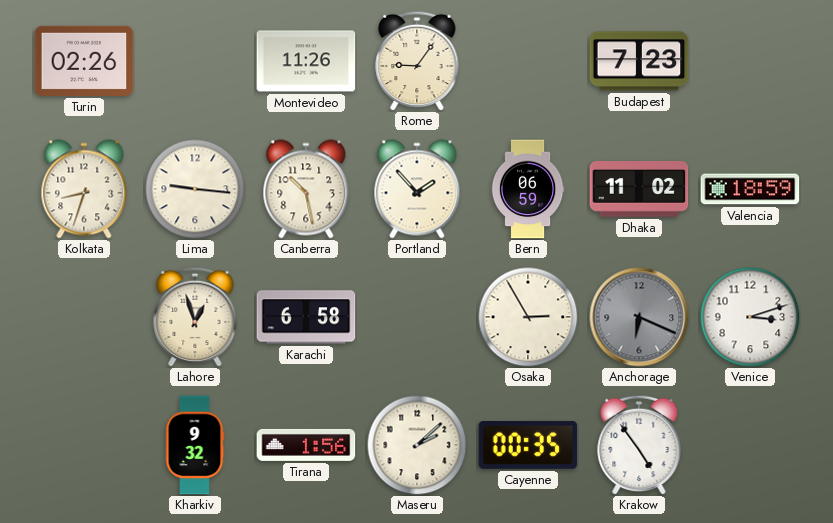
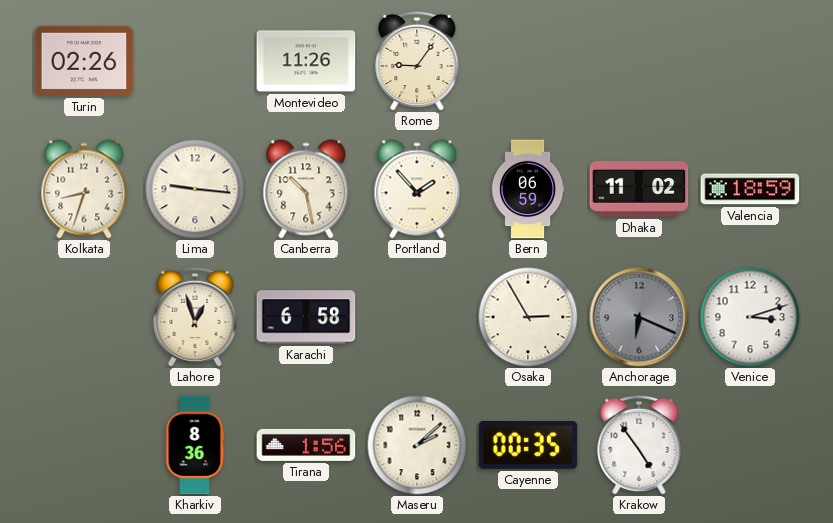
Budapest: 7:23 -> none (639, 61)
Kharkiv: 9:32 -> 8:36 (195, 445)
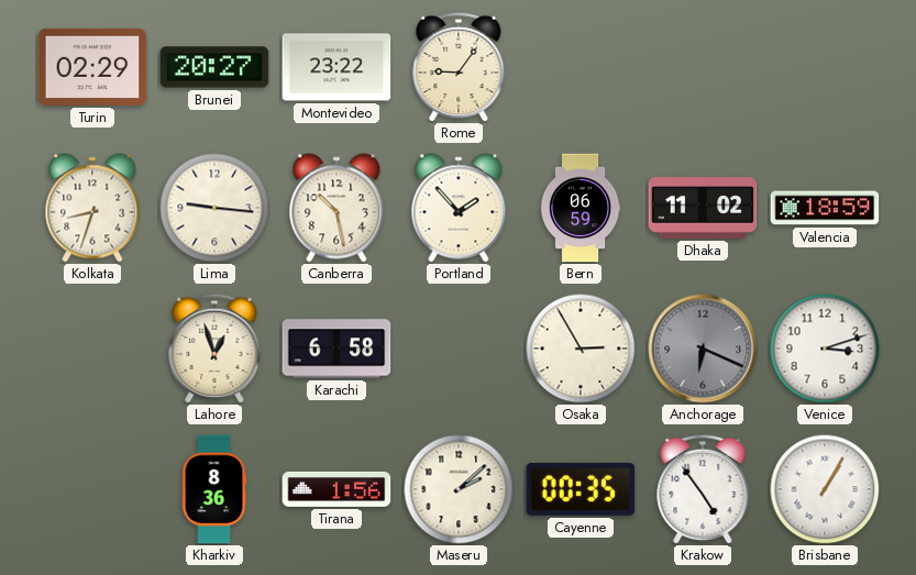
Turin: 02:26 -> 02:29 (92, 67)
Brunei: none -> 20:27 (214, 67)
Montevideo: 11:26 -> 23:22 (336, 67)
Brisbane: none -> 1:05 (825, 489)
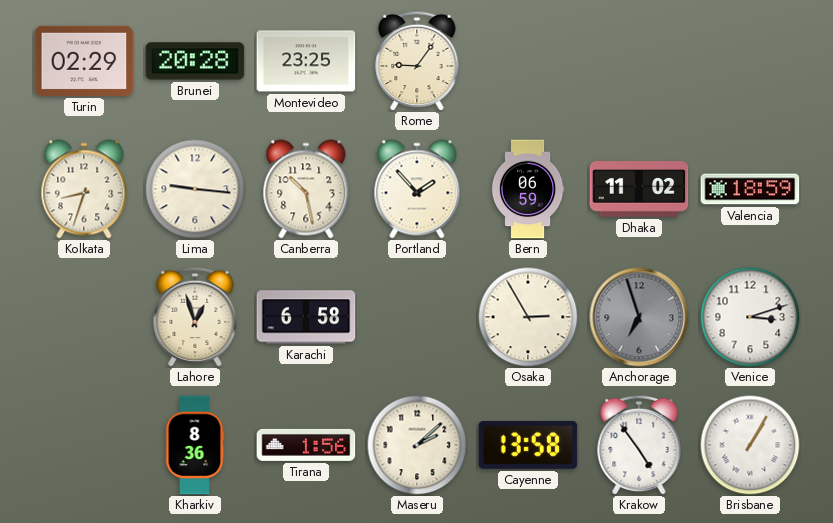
Brunei: 20:27 -> 20:28 (195, 61)
Montevideo: 23:22 -> 23:25 (306, 61)
Anchorage: 6:19 -> 6:57 (639, 317)
Cayenne: 00:35 -> 13:58 (528, 445)
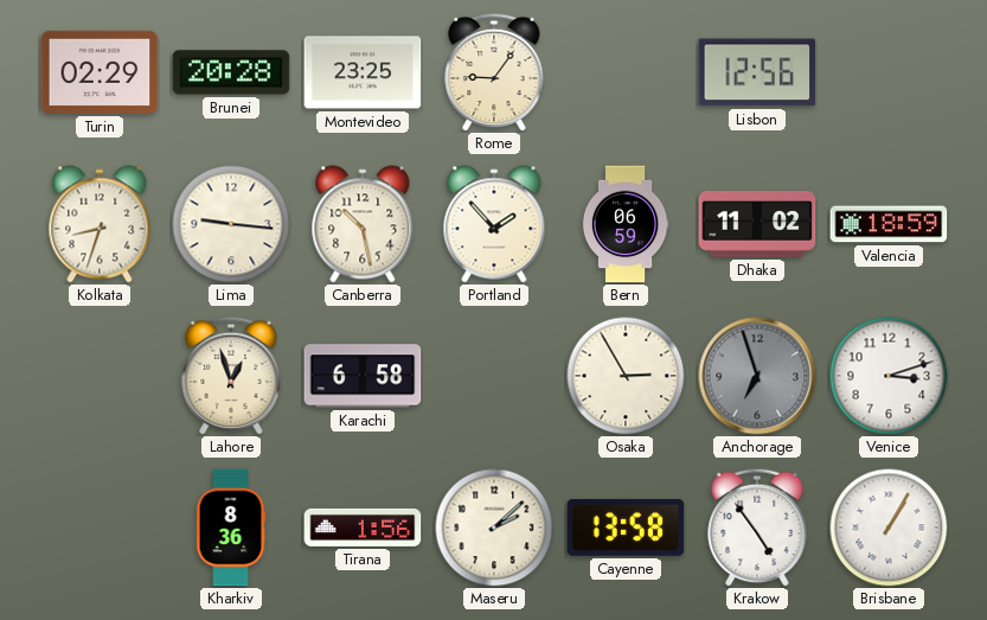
Lisbon: none -> 12:56 (757, 72)
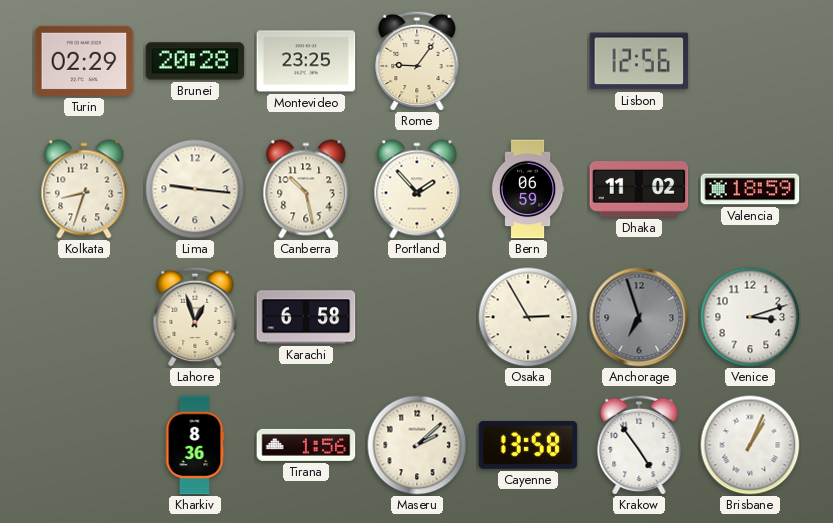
Brisbane: 1:05 -> 1:04 (750, 445)
